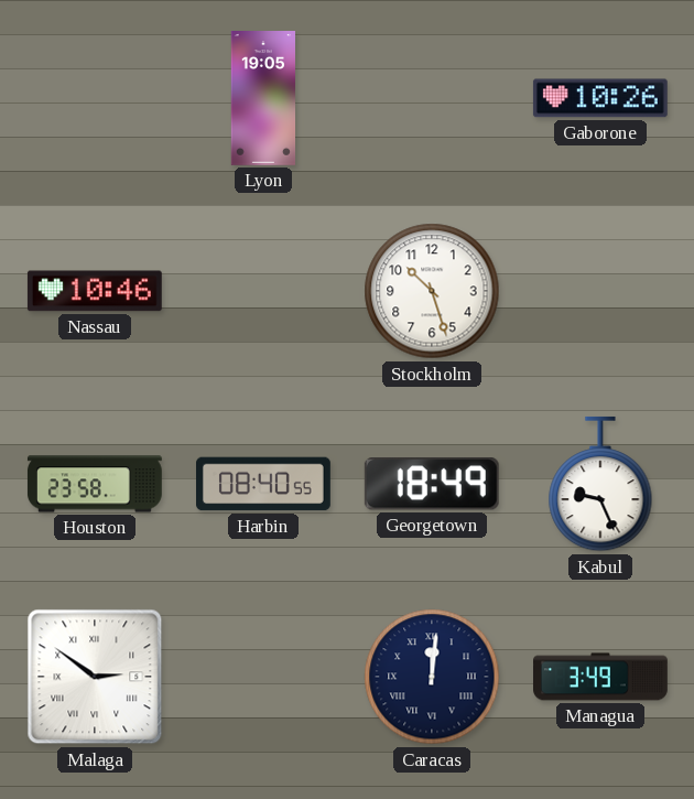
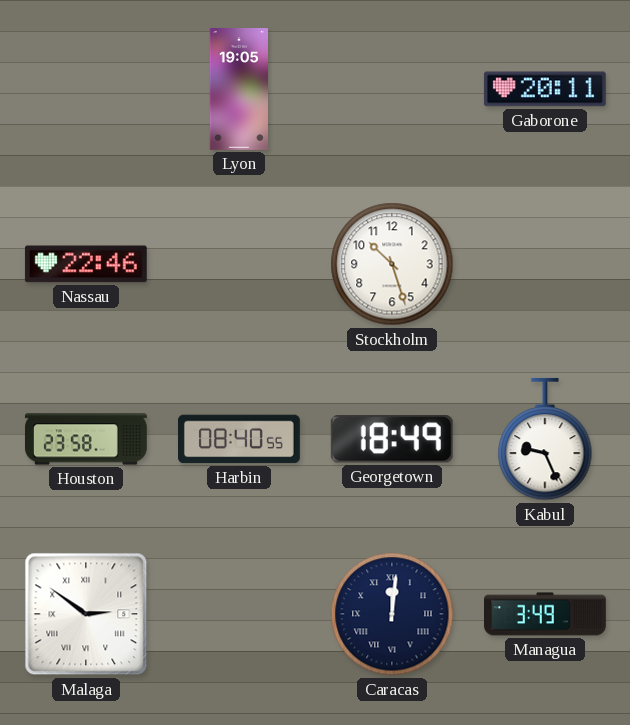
Gaborone: 10:26 -> 20:11 (545, 89)
Nassau: 10:46 -> 22:46 (86, 264)
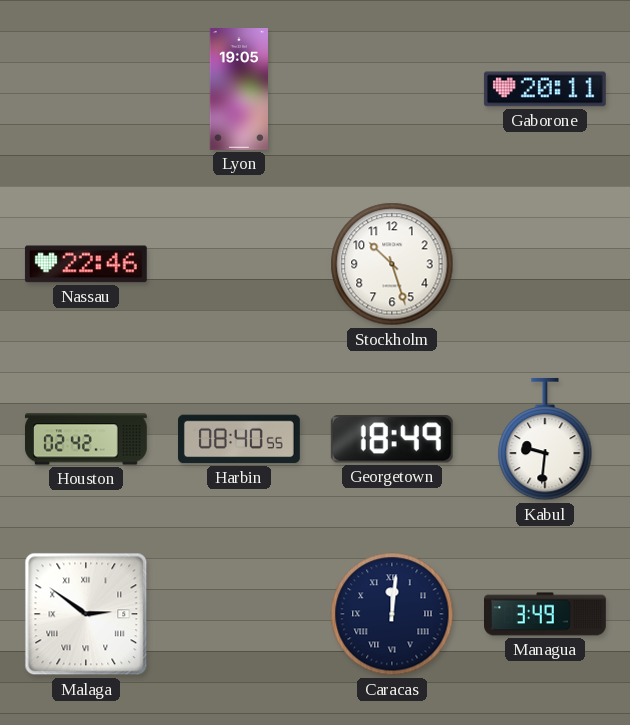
Houston: 23:58 -> 02:42 (86, 439)
Kabul: 9:26 -> 9:31 (545, 439)
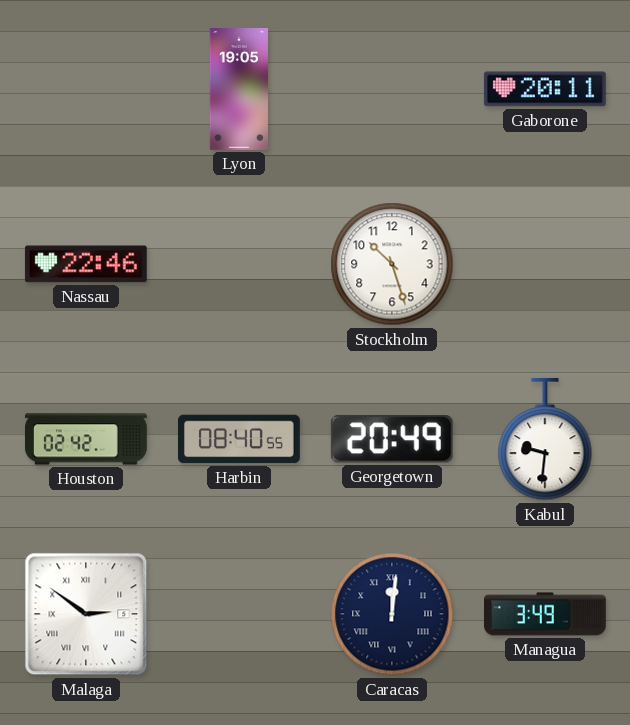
Georgetown: 18:49 -> 20:49 (392, 439)
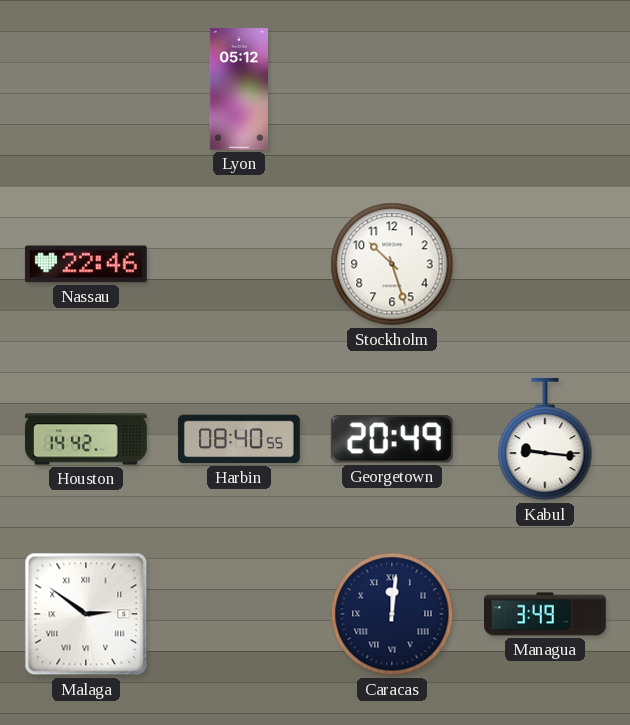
Lyon: 19:05 -> 05:12 (238, 90)
Gaborone: 20:11 -> none (545, 89)
Houston: 02:42 -> 14:42 (86, 439)
Kabul: 9:31 -> 9:16 (545, 439)
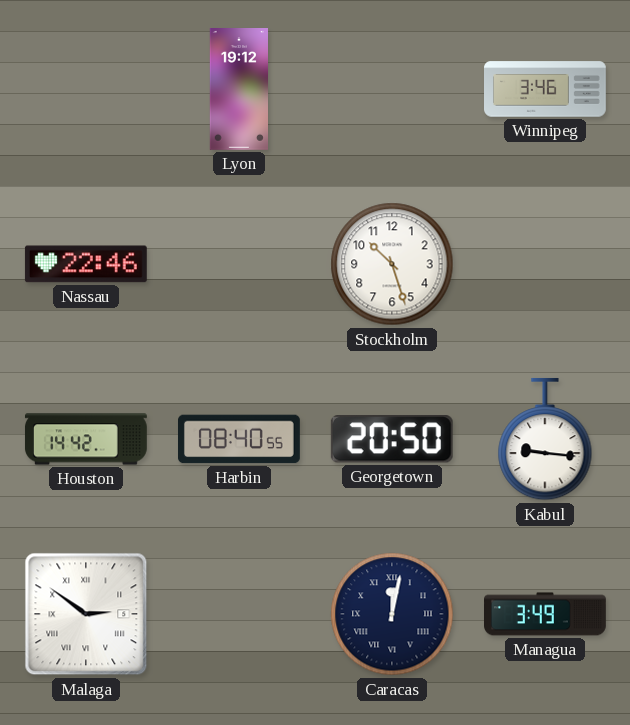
Lyon: 05:12 -> 19:12 (238, 90)
Winnipeg: none -> 3:46 (546, 89)
Georgetown: 20:49 -> 20:50 (392, 439)
Caracas: 12:01 -> 12:02 (392, 614)
